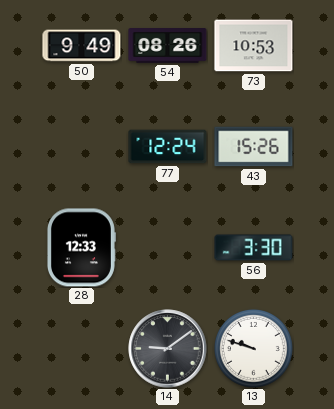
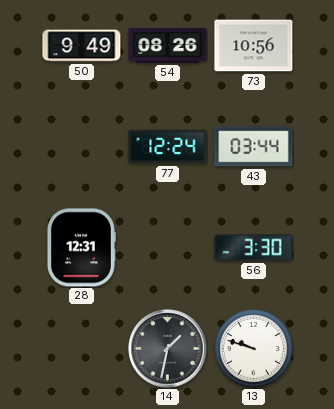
73: 10:53 -> 10:56 (254, 46)
43: 15:26 -> 03:44 (254, 147)
28: 12:33 -> 12:31 (81, 248)
14: 9:09 -> 1:32 (168, 349)
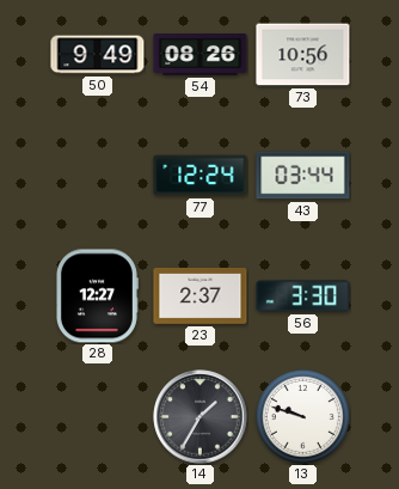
28: 12:31 -> 12:27 (97, 297)
23: none -> 2:37 (201, 295)
14: 1:32 -> 1:35 (201, 417)
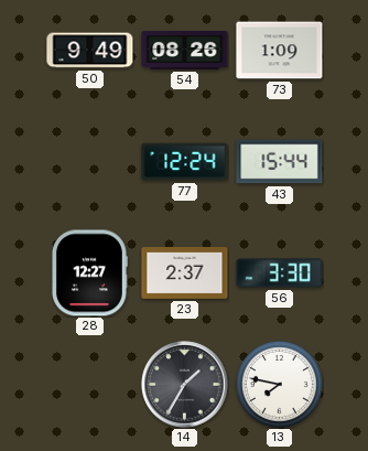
73: 10:56 -> 1:09 (280, 51)
43: 03:44 -> 15:44 (280, 162)
13: 9:48 -> 7:47 (279, 384)
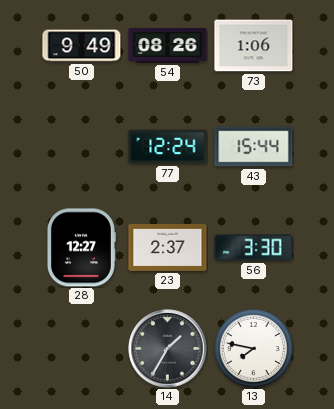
73: 1:09 -> 1:06 (254, 46)
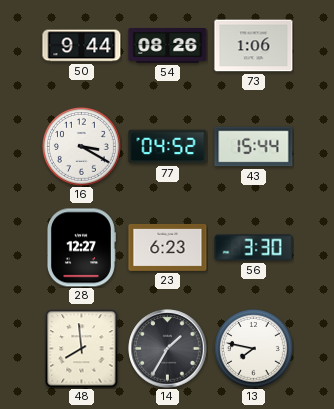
50: 9:49 -> 9:44 (82, 46)
16: none -> 3:20 (81, 146)
77: 12:24 -> 04:52 (168, 147)
23: 2:37 -> 6:23 (168, 247)
48: none -> 7:59 (82, 349)
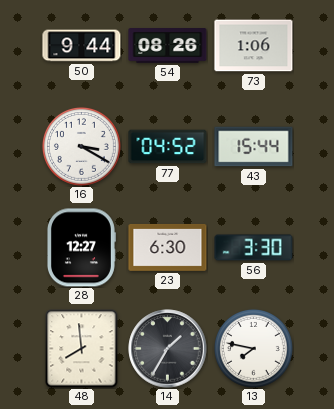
23: 6:23 -> 6:30 (168, 247)
